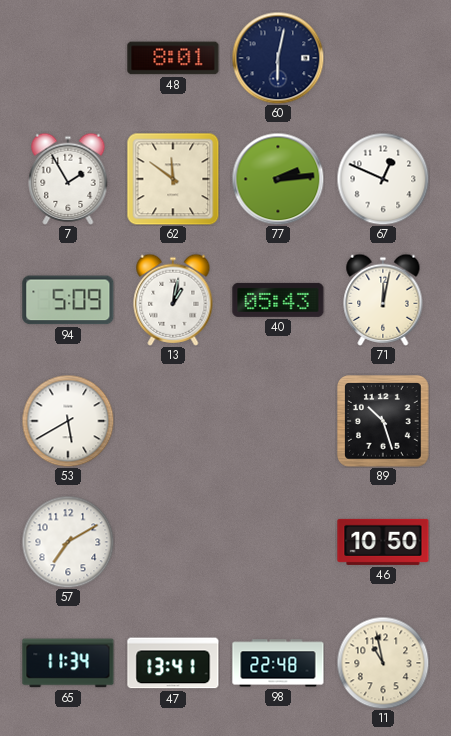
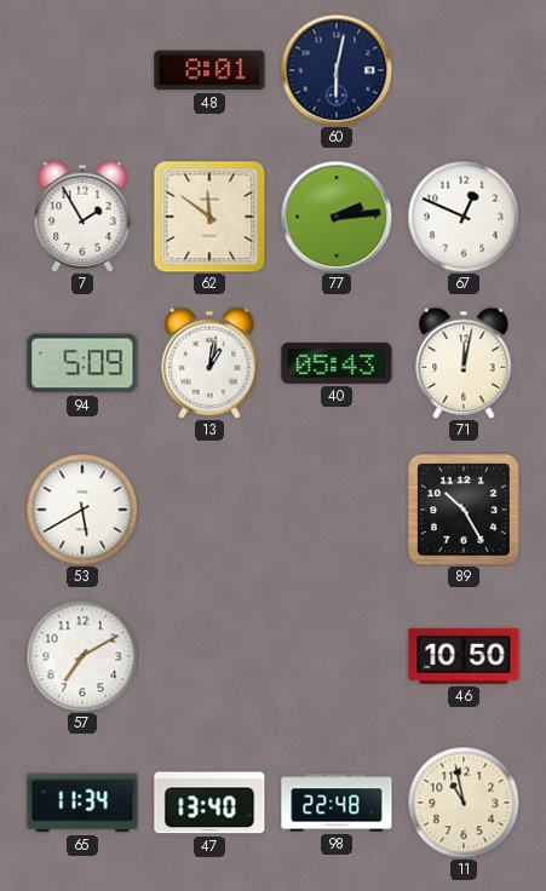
89: 10:27 -> 10:25 (465, 511)
47: 13:41 -> 13:40 (209, 803)
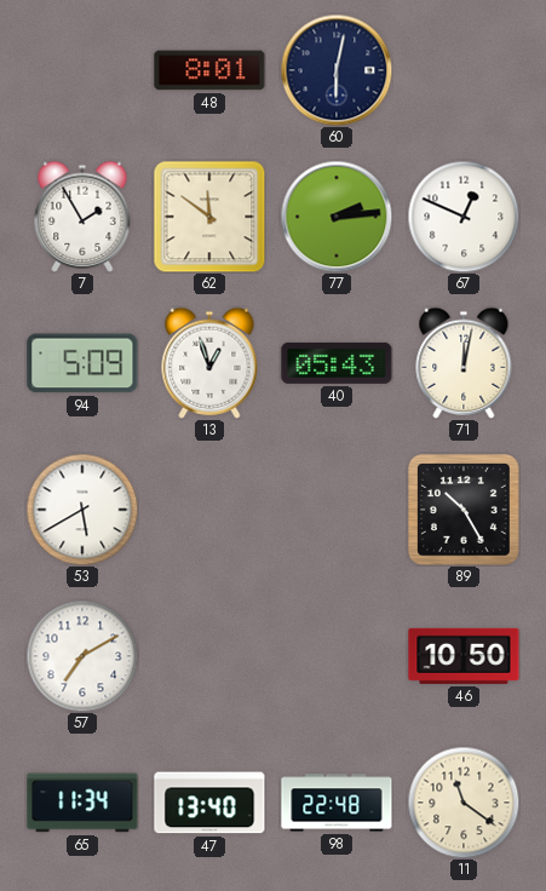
13: 1:02 -> 12:57 (209, 363)
11: 10:58 -> 11:21 (464, 803)
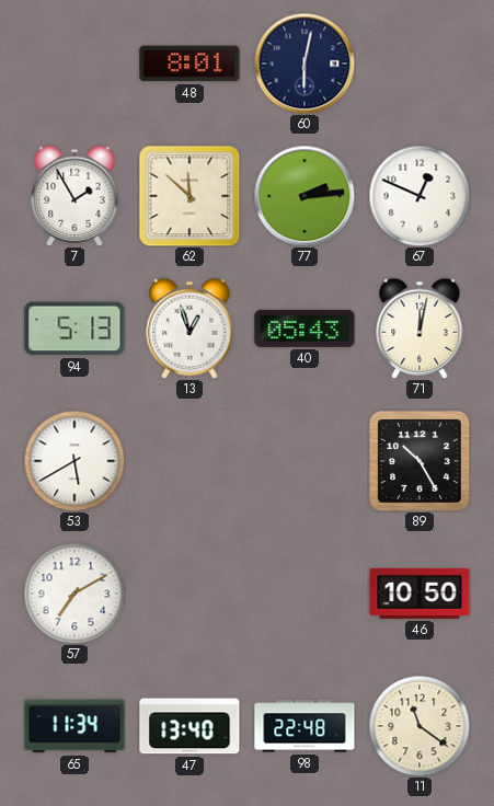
62: 11:51 -> 11:52 (189, 196)
94: 5:09 -> 5:13 (74, 329)
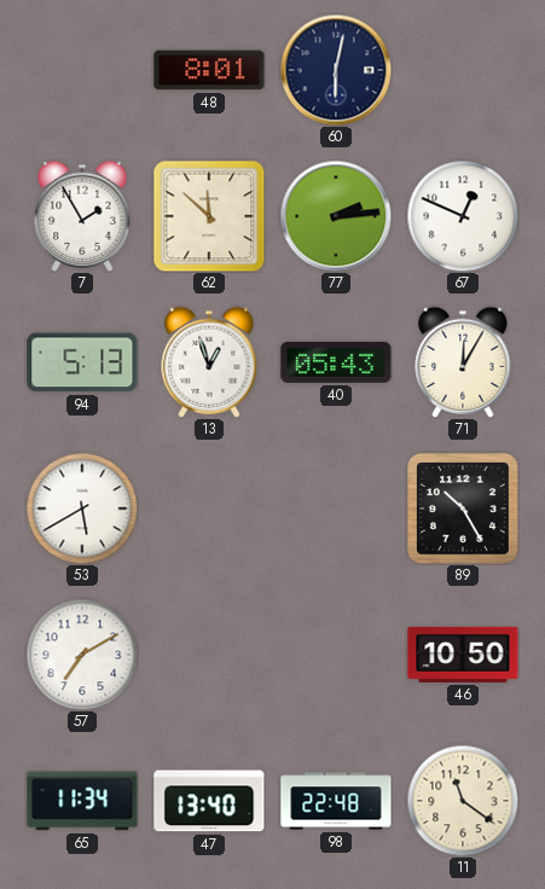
71: 12:02 -> 12:05 (463, 362)
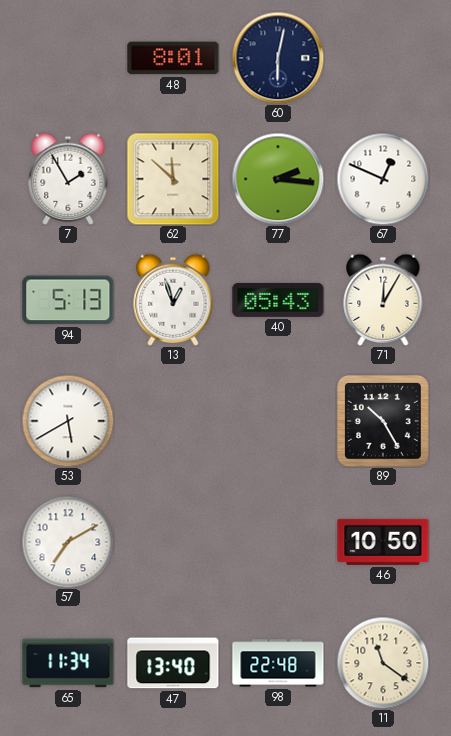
77: 2:14 -> 2:16 (278, 179)
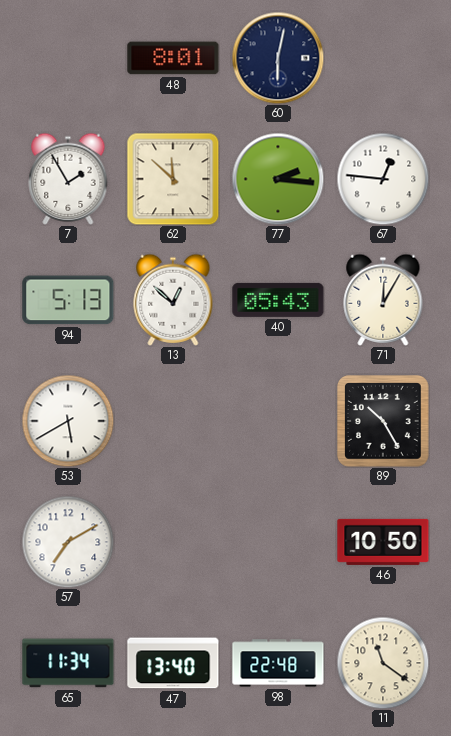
67: 12:49 -> 12:46 (383, 179)
13: 12:57 -> 12:52 (173, 300)
